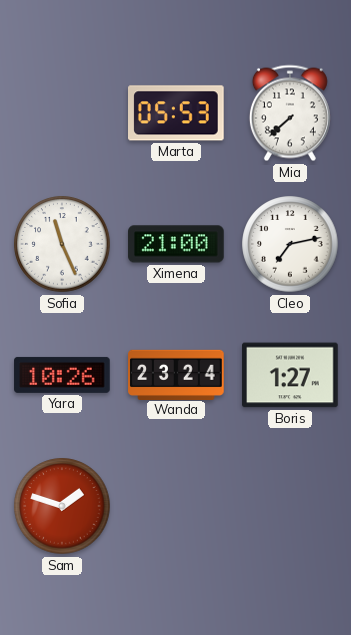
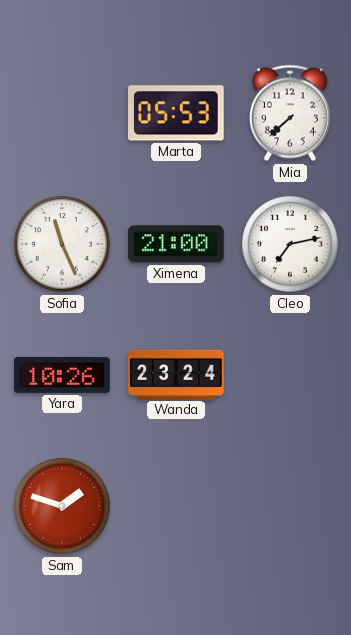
Boris: 1:27 -> none (290, 375)
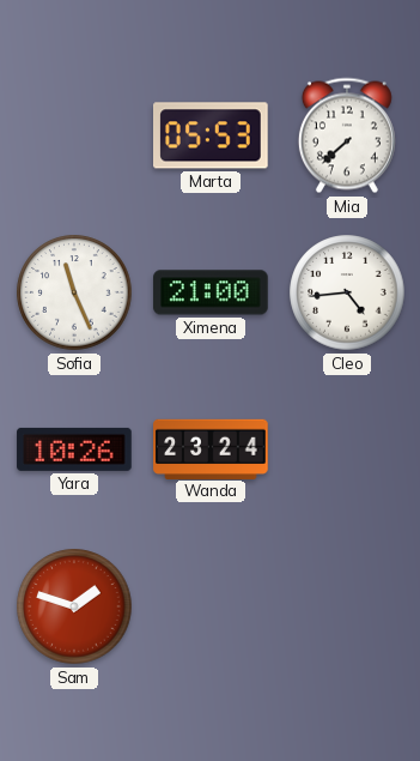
Cleo: 7:13 -> 4:44 (347, 292)
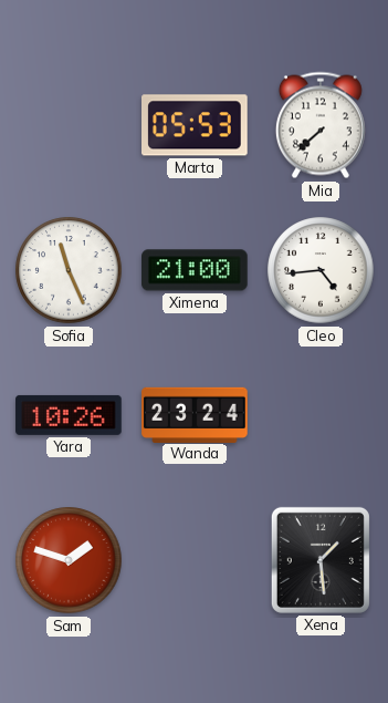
Xena: none -> 1:29 (321, 560)
